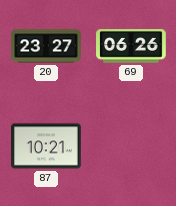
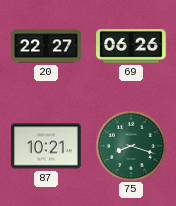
20: 23:27 -> 22:27 (46, 46)
75: none -> 8:18 (130, 145)
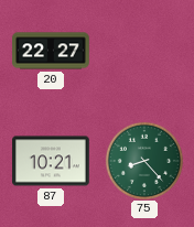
69: 06:26 -> none (131, 46)
75: 8:18 -> 8:23 (143, 160)
